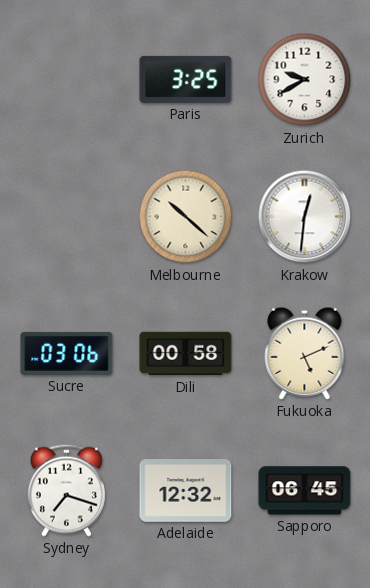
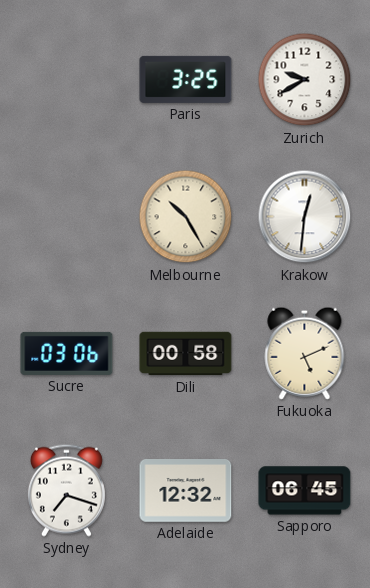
Melbourne: 10:22 -> 10:25 (186, 217)
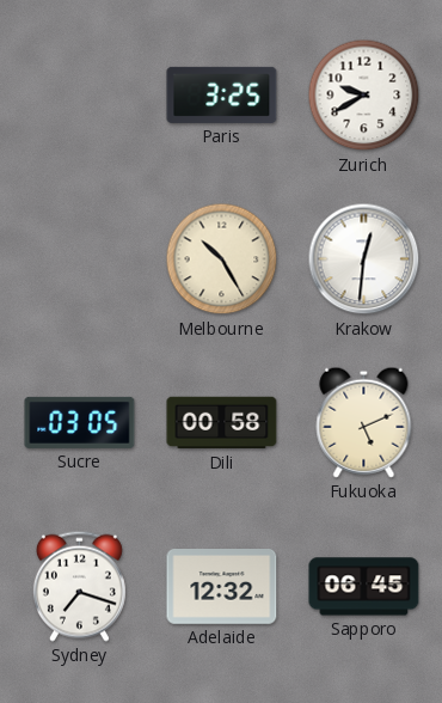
Sucre: 03:06 -> 03:05 (80, 422)
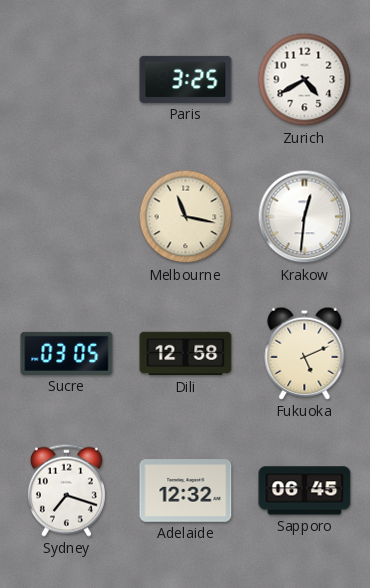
Zurich: 9:40 -> 4:40 (305, 80)
Melbourne: 10:25 -> 11:17 (186, 217)
Dili: 00:58 -> 12:58 (186, 354)
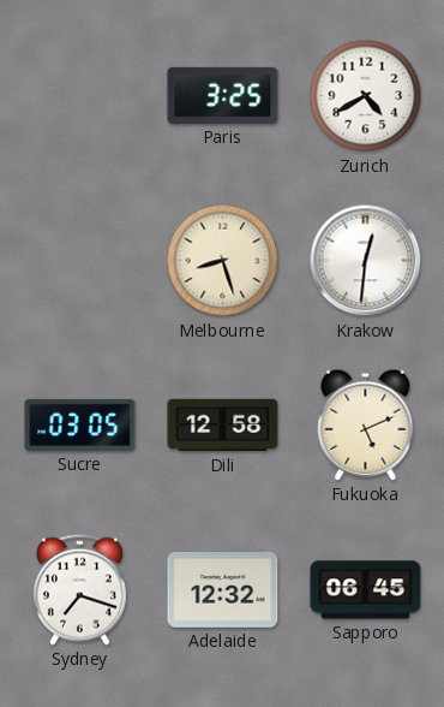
Melbourne: 11:17 -> 8:27 (223, 261)
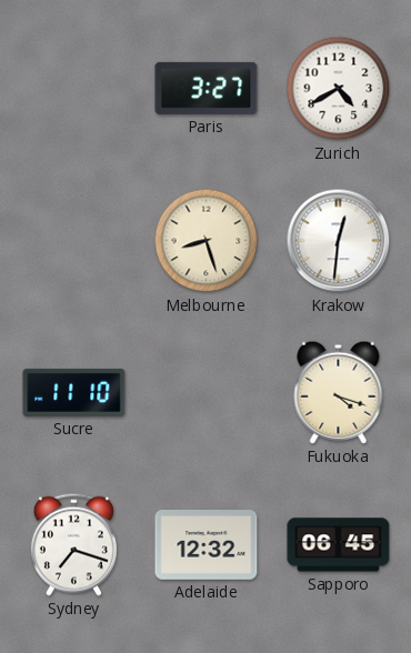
Paris: 3:25 -> 3:27 (207, 88)
Sucre: 03:05 -> 11:10 (74, 392)
Dili: 12:58 -> none (223, 426)
Fukuoka: 5:11 -> 4:18 (339, 392)
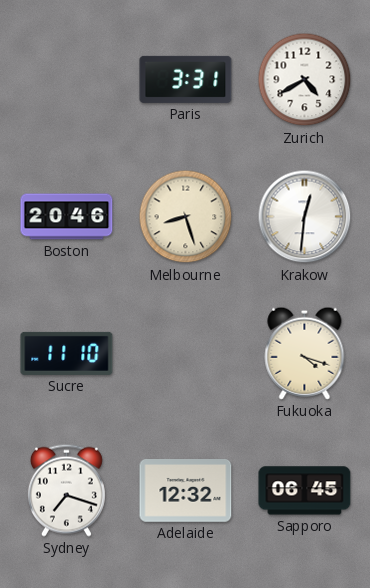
Paris: 3:27 -> 3:31 (186, 79)
Boston: none -> 20:46 (67, 217)
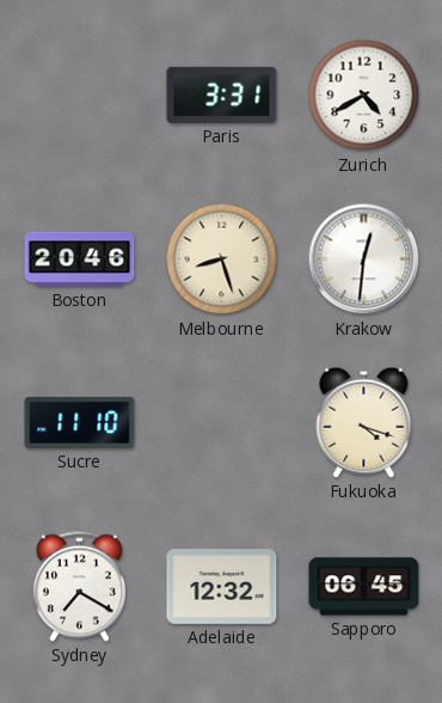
Sydney: 7:18 -> 7:20 (79, 586)
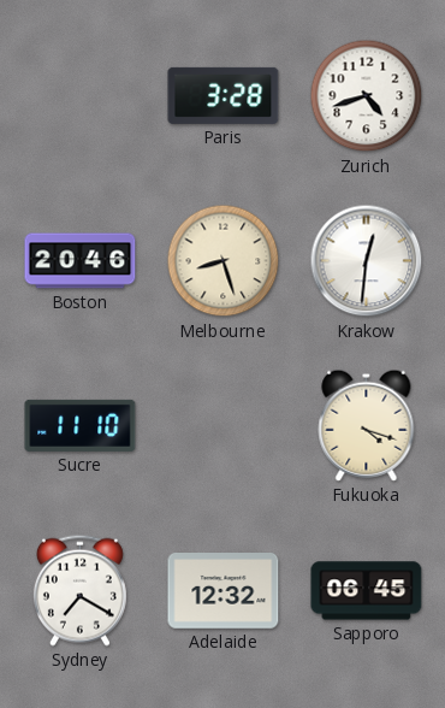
Paris: 3:31 -> 3:28 (224, 95)
Zurich: 4:40 -> 4:42 (367, 96)
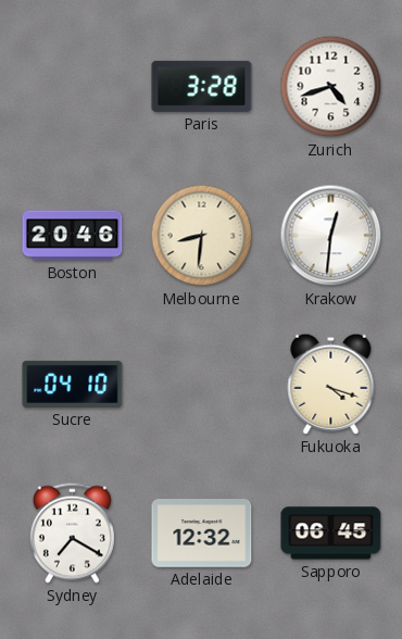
Melbourne: 8:27 -> 8:31 (202, 236)
Sucre: 11:10 -> 04:10 (73, 384)
